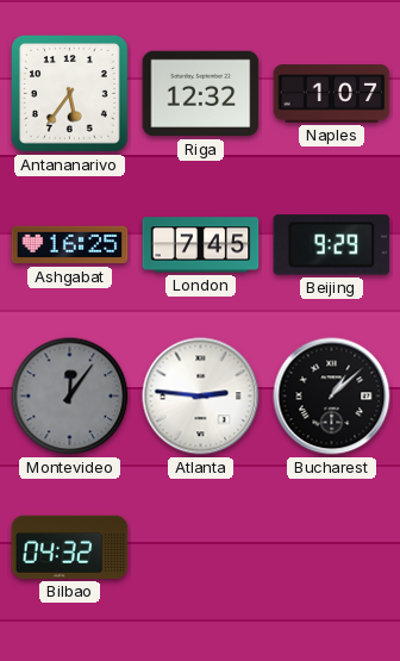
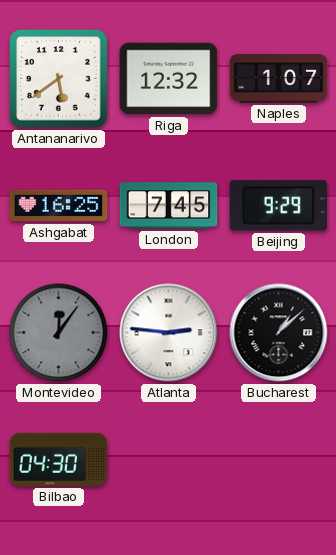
Antananarivo: 5:36 -> 5:39 (59, 79)
Bilbao: 04:32 -> 04:30 (59, 459)
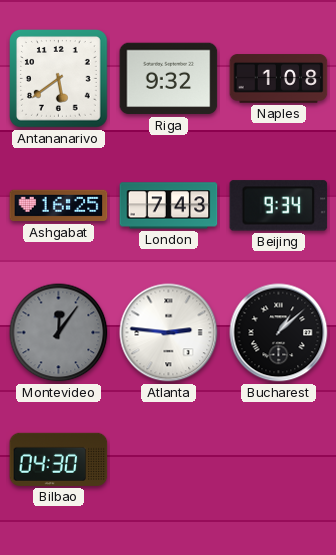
Riga: 12:32 -> 9:32 (169, 79)
Naples: 1:07 -> 1:08 (279, 79)
London: 7:45 -> 7:43 (169, 206)
Beijing: 9:29 -> 9:34 (279, 206)
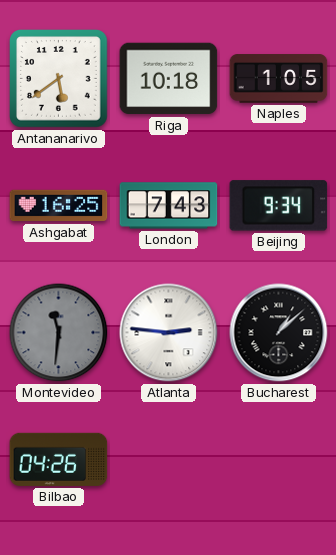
Riga: 9:32 -> 10:18 (169, 79)
Naples: 1:08 -> 1:05 (279, 79)
Montevideo: 12:06 -> 11:31 (59, 333)
Bilbao: 04:30 -> 04:26 (59, 459)
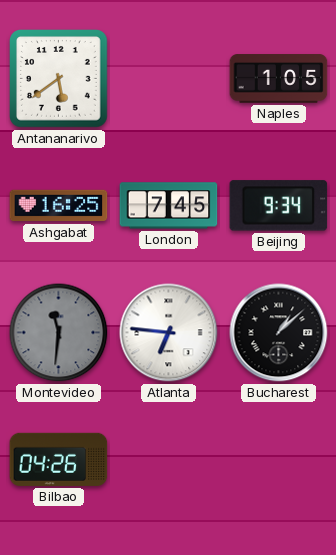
Riga: 10:18 -> none (169, 79)
London: 7:43 -> 7:45 (169, 206)
Atlanta: 2:46 -> 6:46 (169, 333)
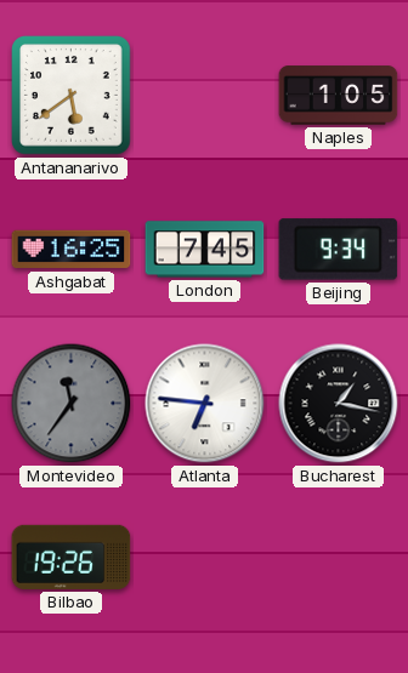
Montevideo: 11:31 -> 11:36 (72, 404)
Bucharest: 1:08 -> 1:17 (339, 404)
Bilbao: 04:26 -> 19:26 (72, 557)
